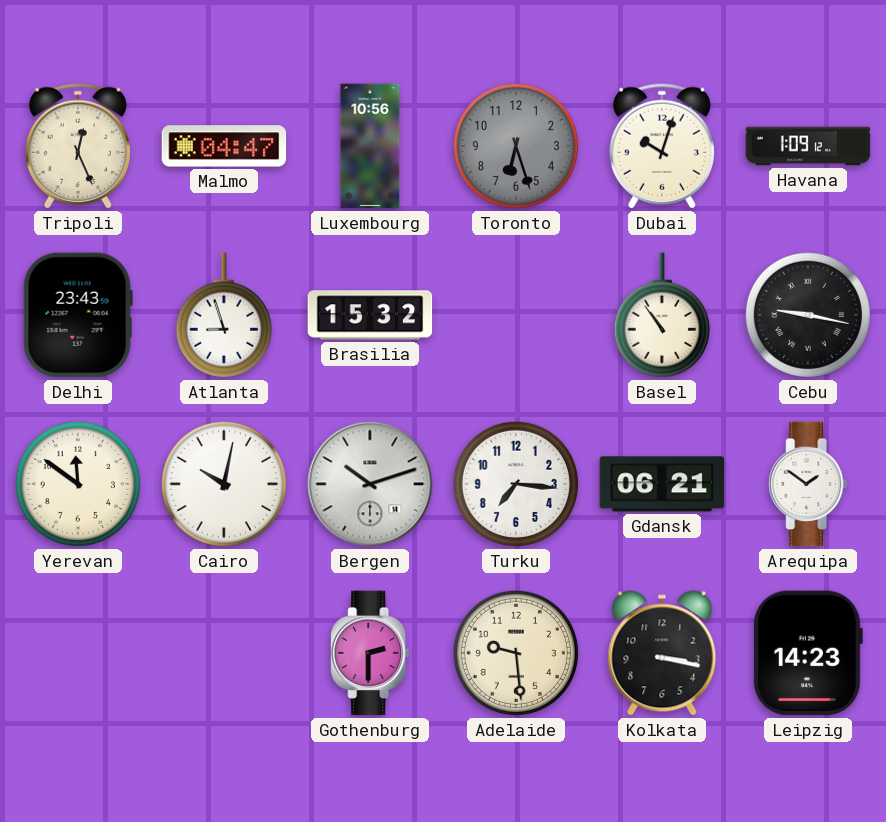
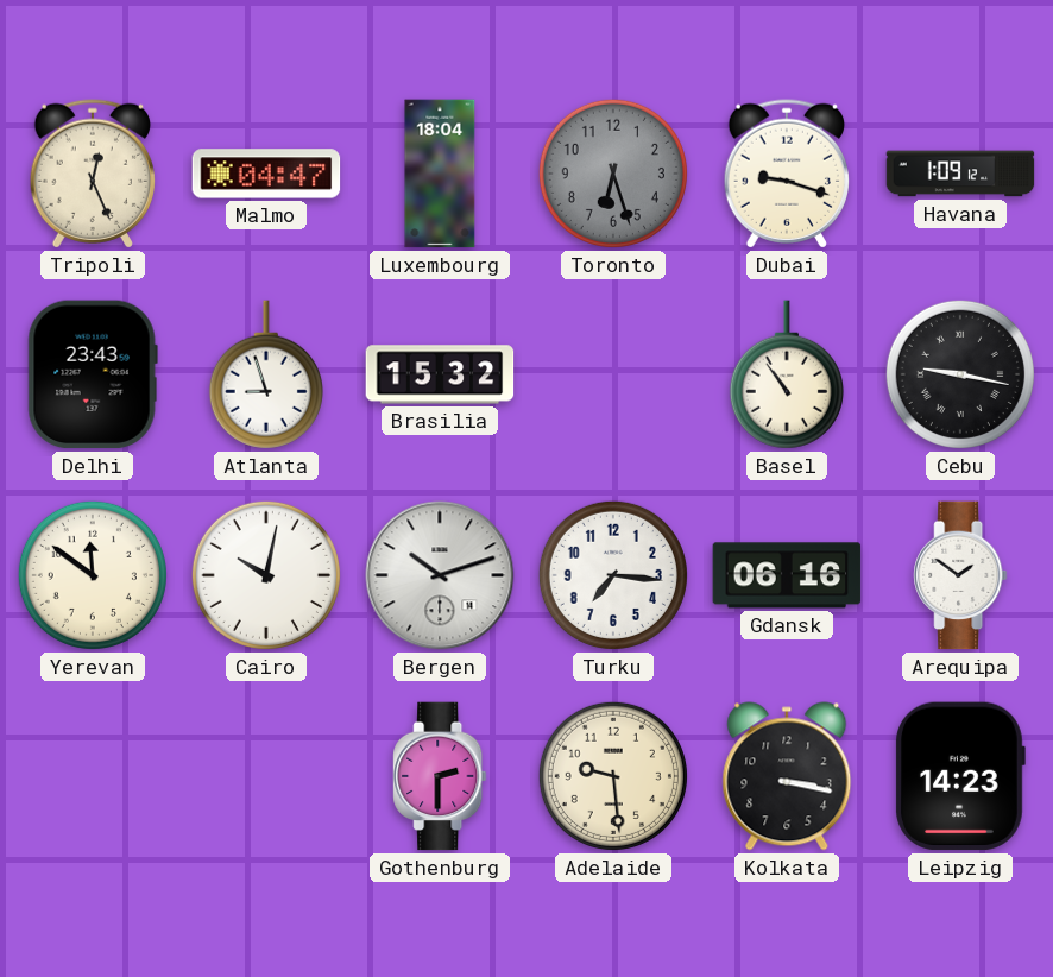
Luxembourg: 10:56 -> 18:04 (440, 174)
Dubai: 10:03 -> 9:18 (786, 174)
Gdansk: 06:21 -> 06:16 (787, 575)
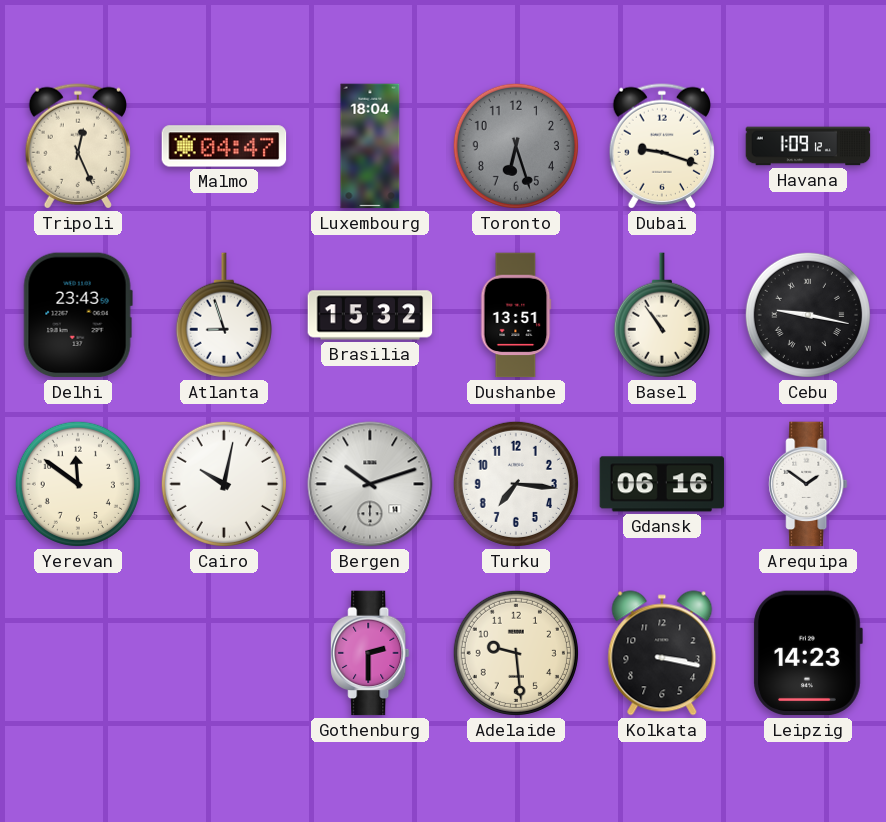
Dushanbe: none -> 13:51 (516, 315)
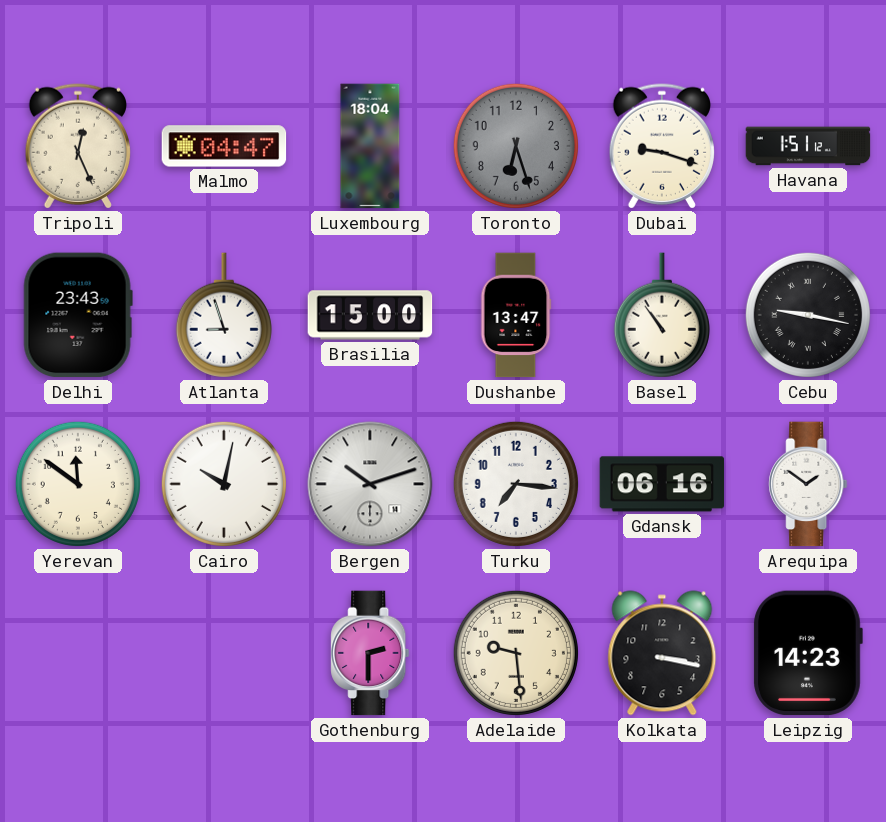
Havana: 1:09 -> 1:51 (808, 146)
Brasilia: 15:32 -> 15:00 (370, 315)
Dushanbe: 13:51 -> 13:47 (516, 315)
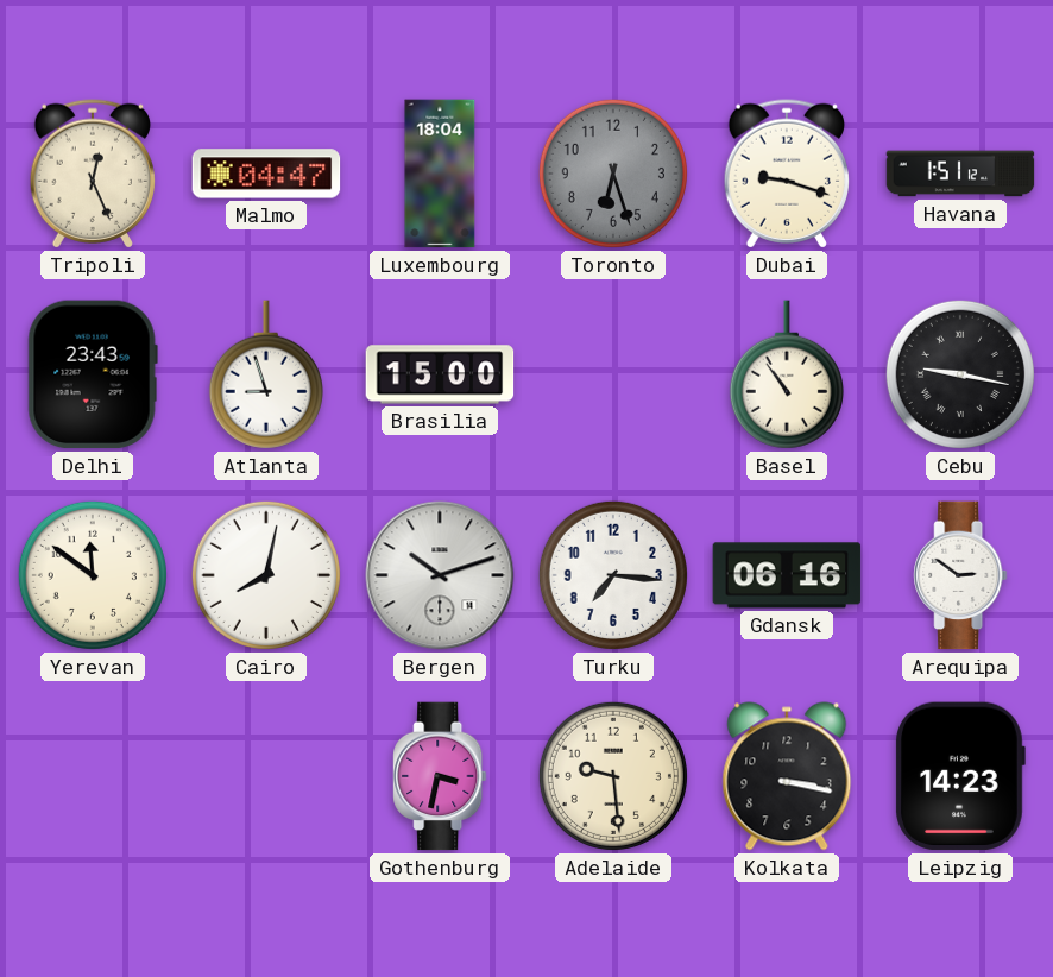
Dushanbe: 13:47 -> none (516, 315)
Cairo: 10:02 -> 8:02 (266, 575)
Arequipa: 1:51 -> 2:51 (960, 575)
Gothenburg: 2:30 -> 3:32 (440, 776)
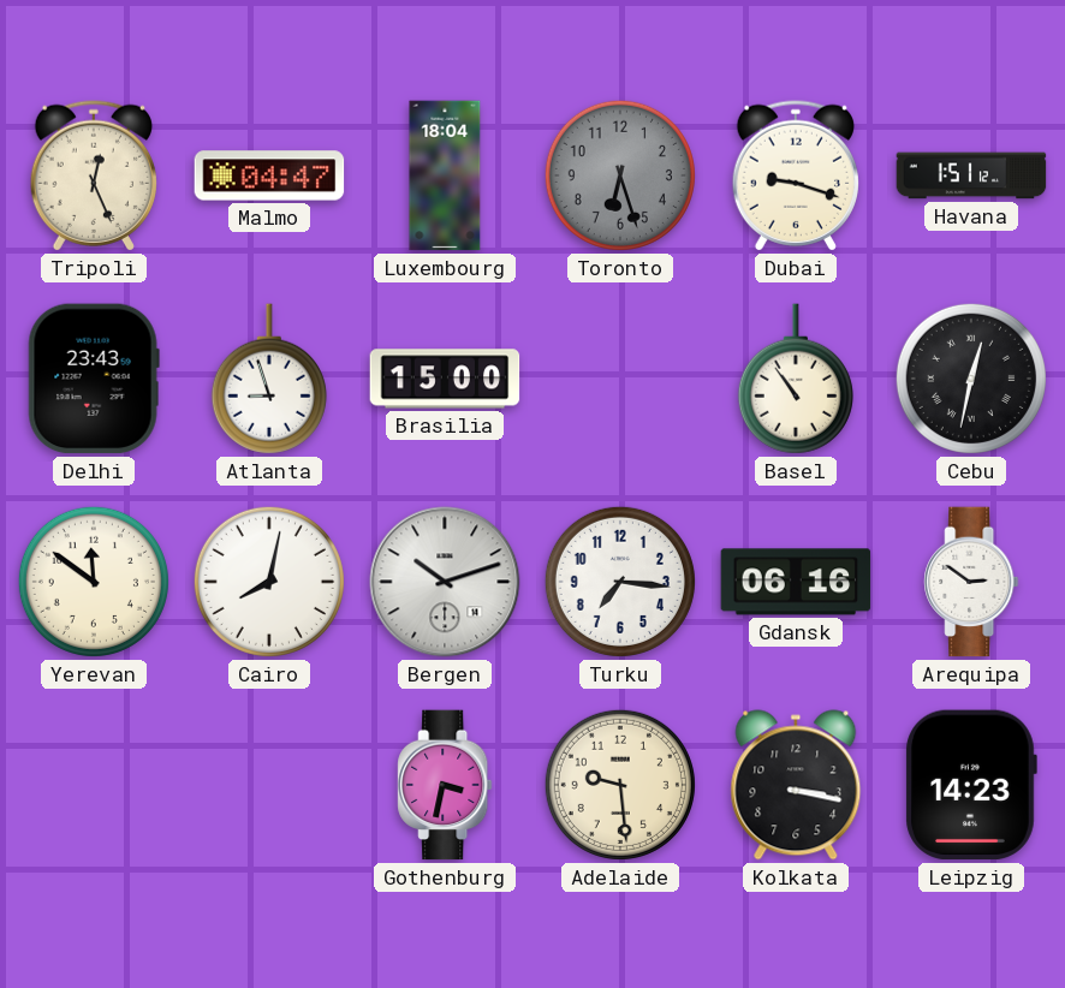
Cebu: 9:17 -> 12:32 (971, 379)
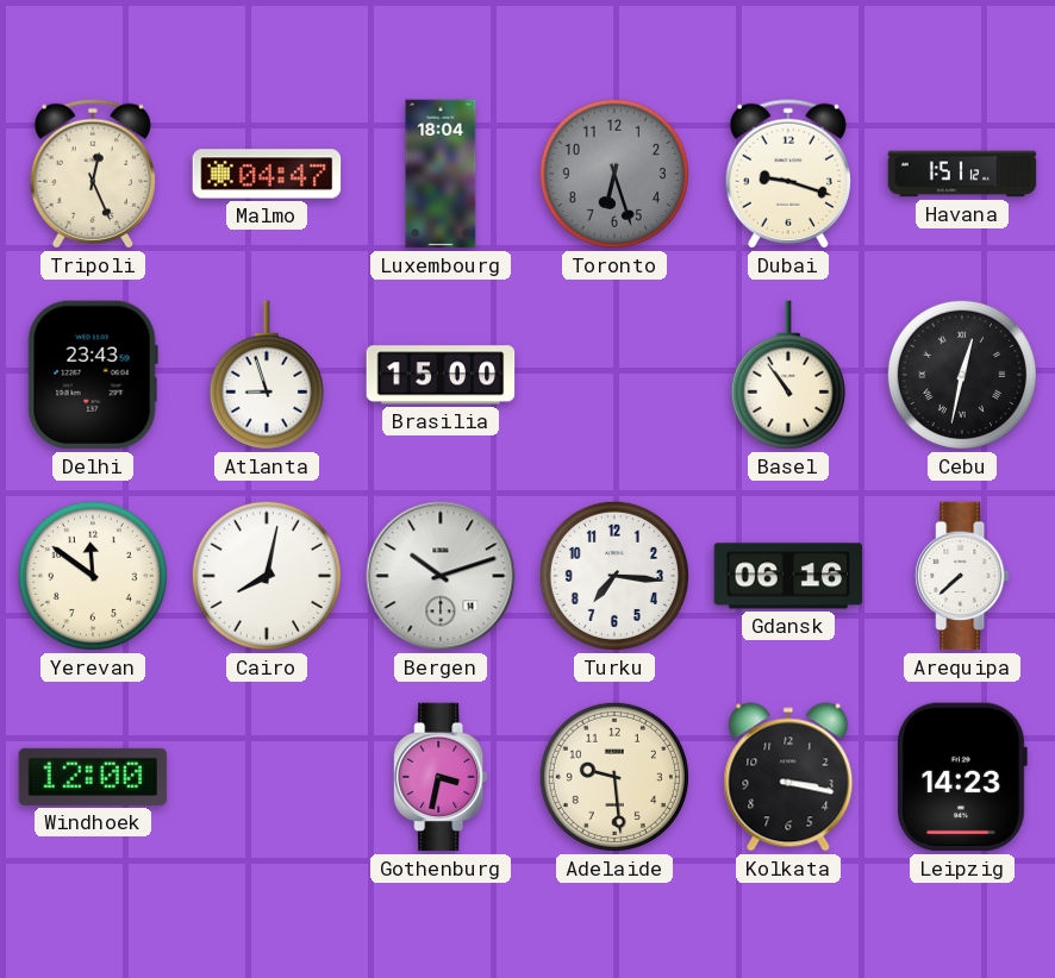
Arequipa: 2:51 -> 7:38 (962, 576)
Windhoek: none -> 12:00 (93, 777)
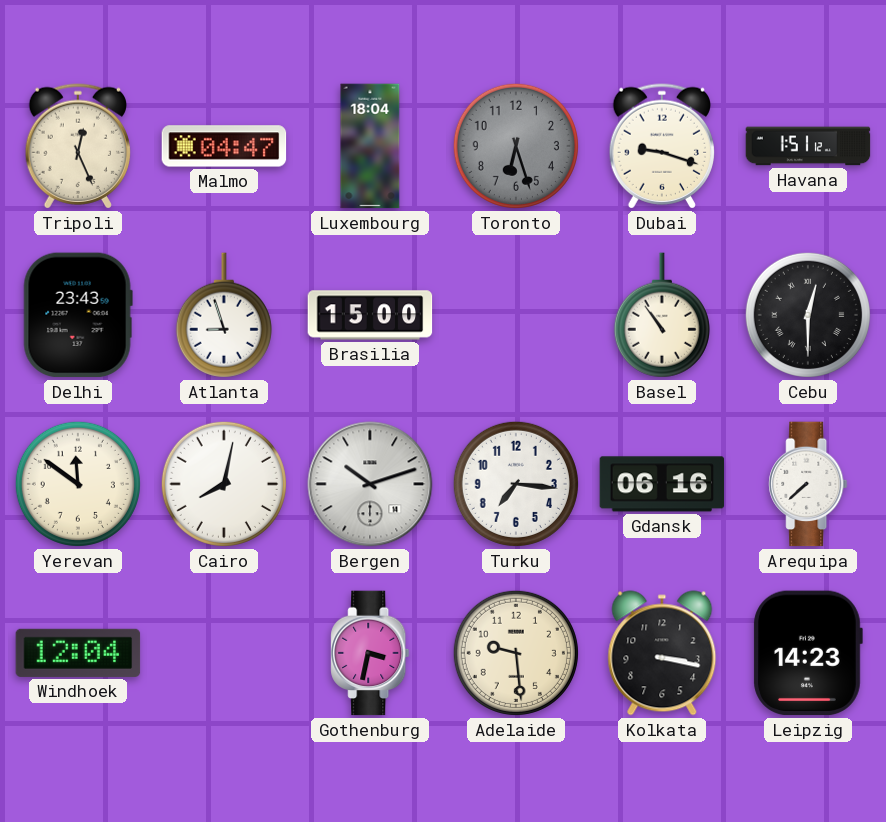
Cebu: 12:32 -> 12:30 (808, 315)
Windhoek: 12:00 -> 12:04 (78, 653)
